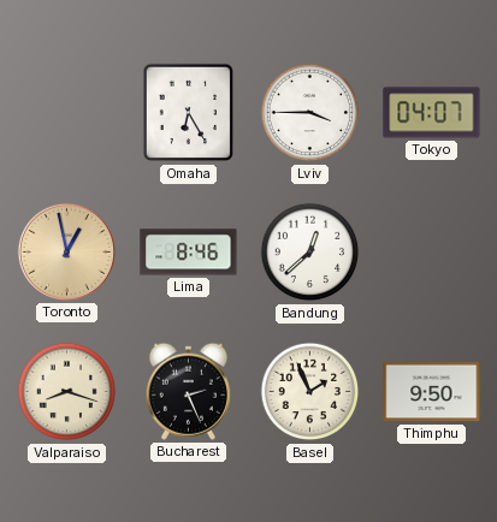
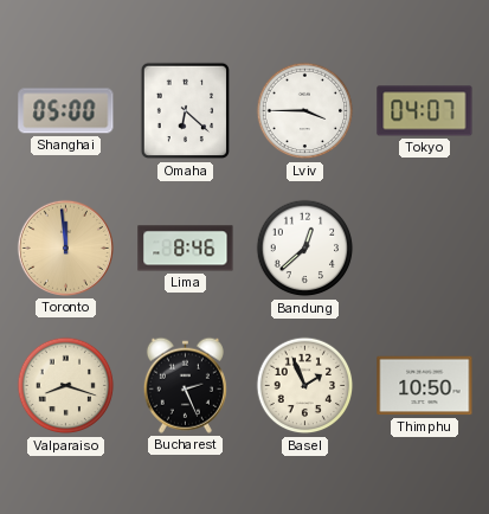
Shanghai: none -> 05:00 (66, 111)
Omaha: 6:25 -> 6:22 (185, 111)
Toronto: 12:58 -> 11:59 (65, 248)
Thimphu: 9:50 -> 10:50 (425, 386)
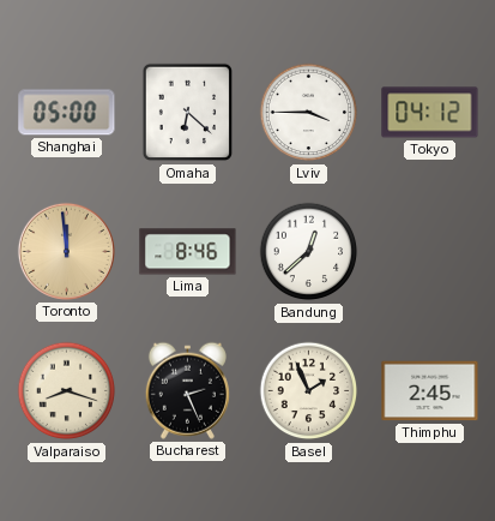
Tokyo: 04:07 -> 04:12 (430, 113)
Thimphu: 10:50 -> 2:45 (430, 391)
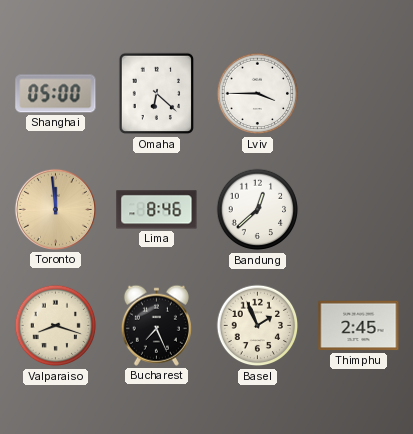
Tokyo: 04:12 -> none (430, 113)
Bucharest: 2:26 -> 7:26 (156, 325)
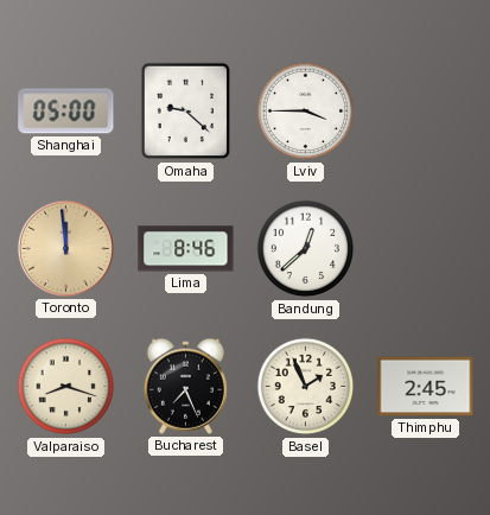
Omaha: 6:22 -> 9:22 (185, 112)
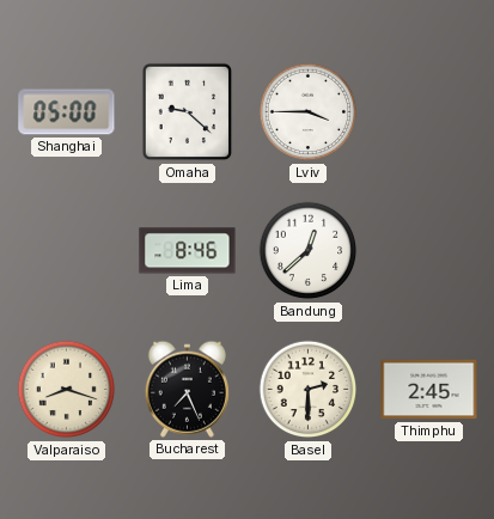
Toronto: 11:59 -> none (65, 248)
Basel: 1:56 -> 2:30 (309, 390)
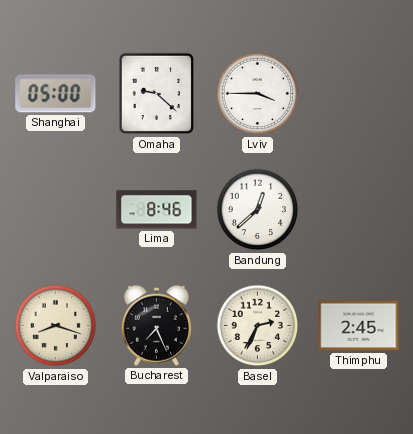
Basel: 2:30 -> 2:34 (258, 326)
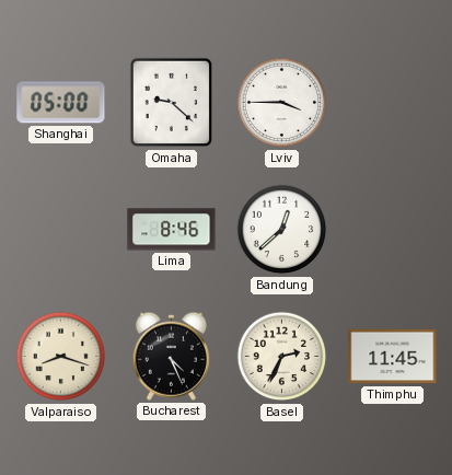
Bucharest: 7:26 -> 4:26 (171, 356)
Thimphu: 2:45 -> 11:45 (393, 357)
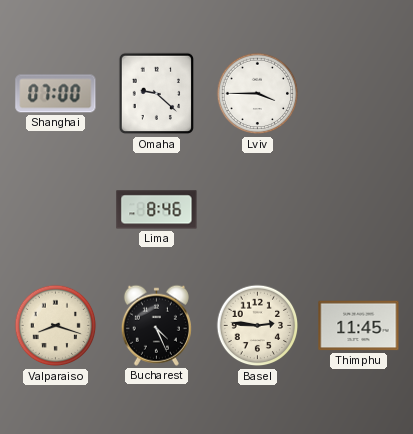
Shanghai: 05:00 -> 07:00 (56, 94)
Bandung: 12:38 -> none (282, 230)
Basel: 2:34 -> 2:46 (258, 326)
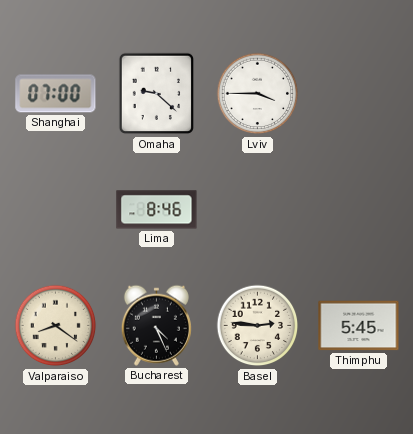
Valparaiso: 8:18 -> 8:21 (56, 326)
Thimphu: 11:45 -> 5:45 (359, 326)
